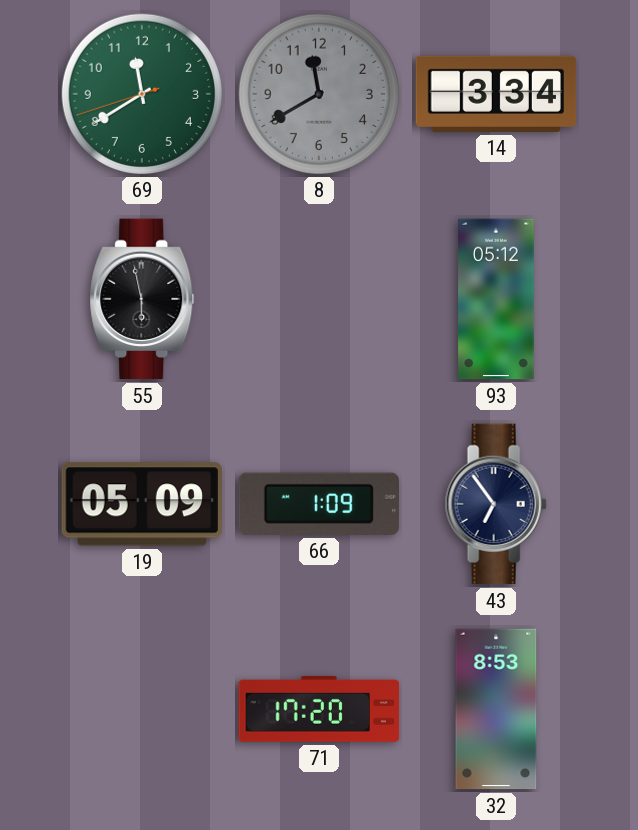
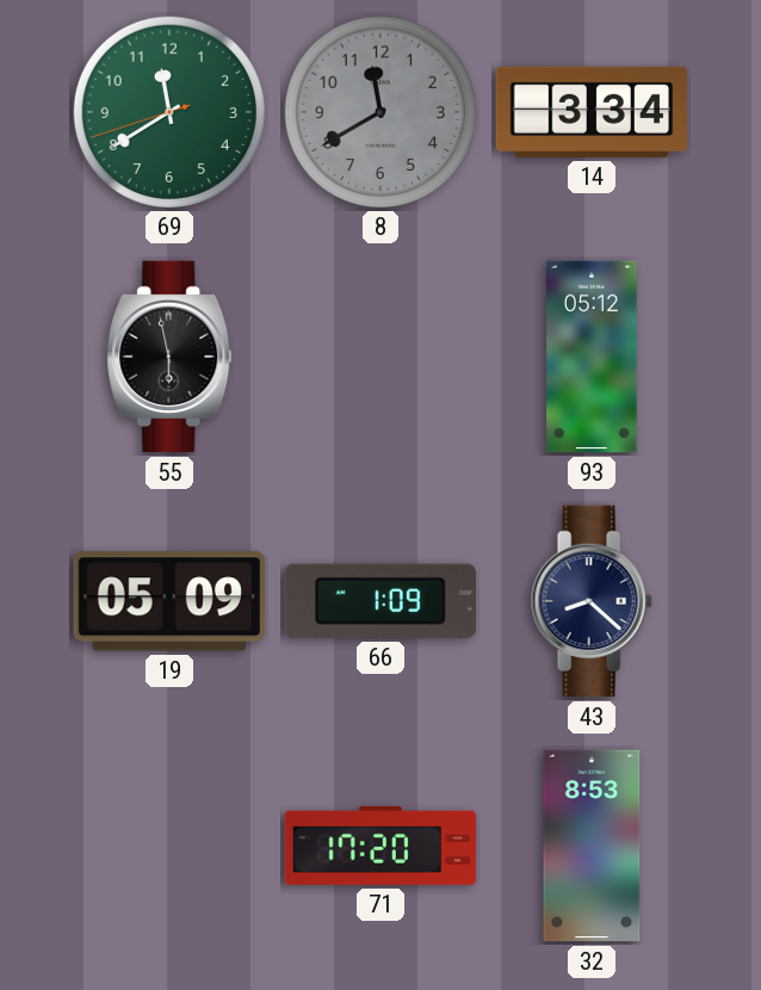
43: 6:54 -> 8:22 (592, 601)
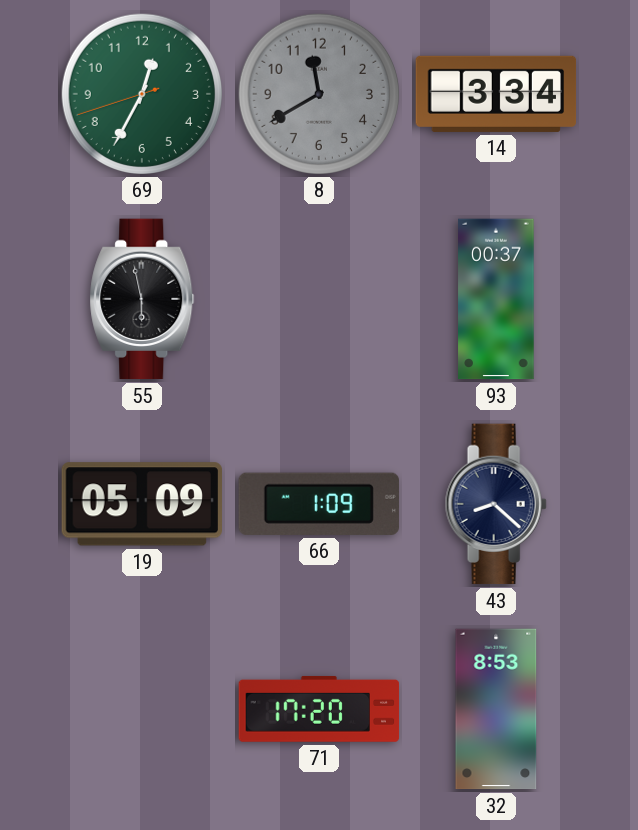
69: 11:39 -> 12:34 (141, 93)
93: 05:12 -> 00:37 (496, 299)
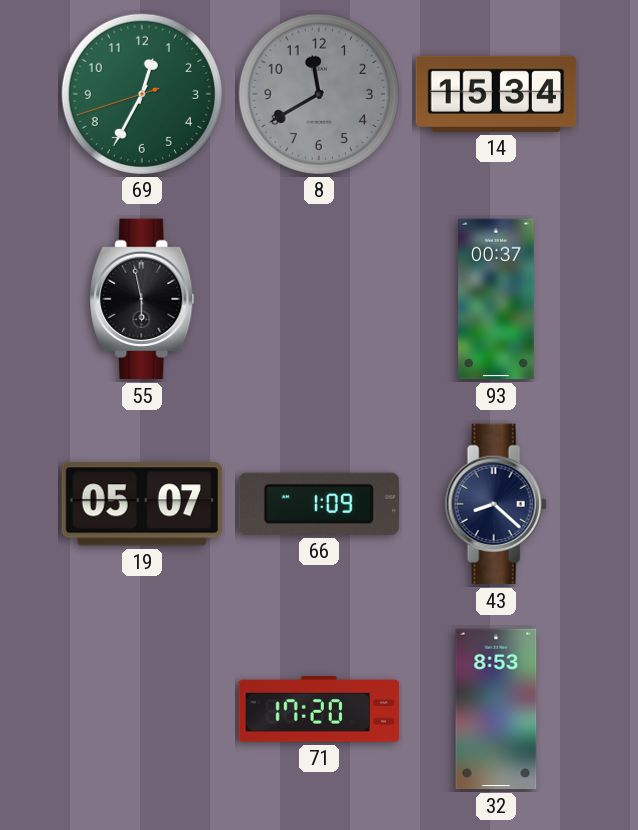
14: 3:34 -> 15:34 (496, 94)
19: 05:09 -> 05:07 (142, 504)
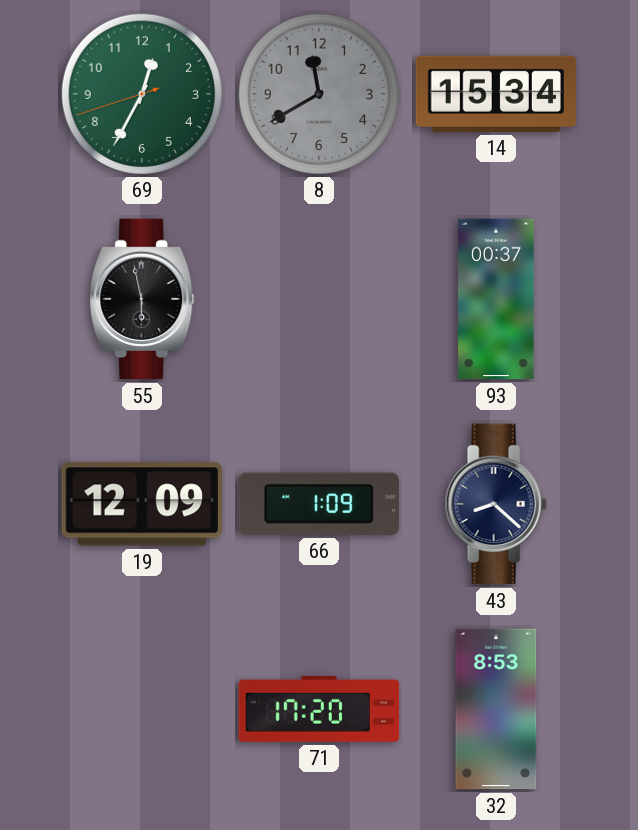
19: 05:07 -> 12:09 (142, 504)
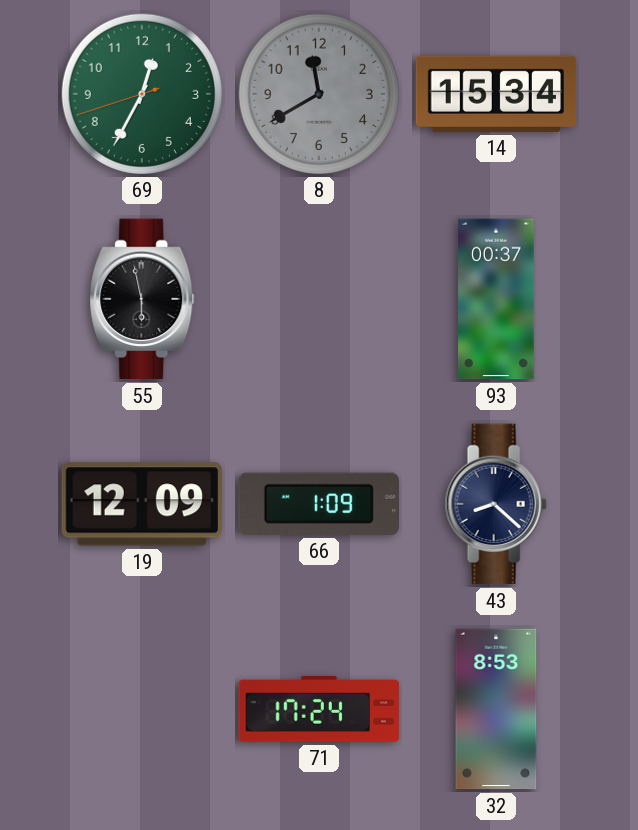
71: 17:20 -> 17:24 (319, 709)
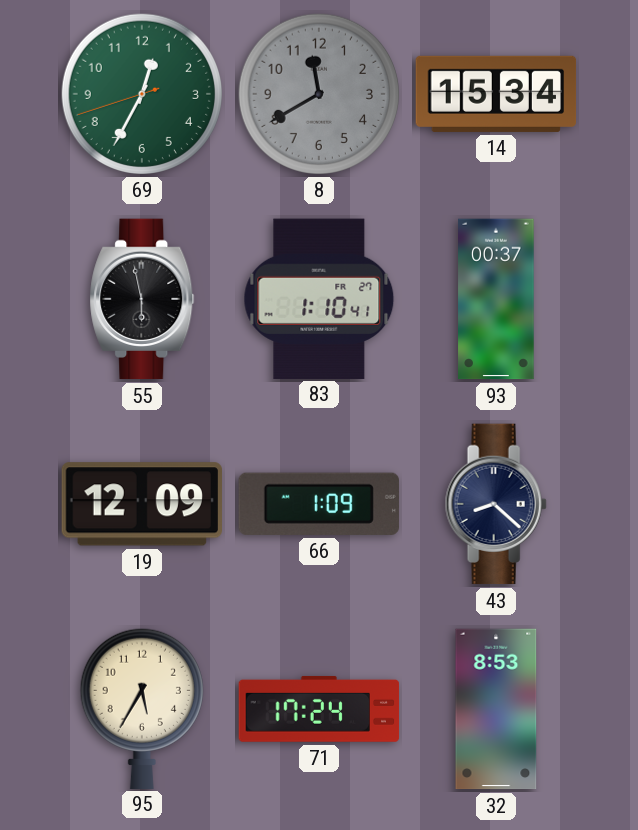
83: none -> 1:10 (319, 298)
95: none -> 5:35 (142, 708)
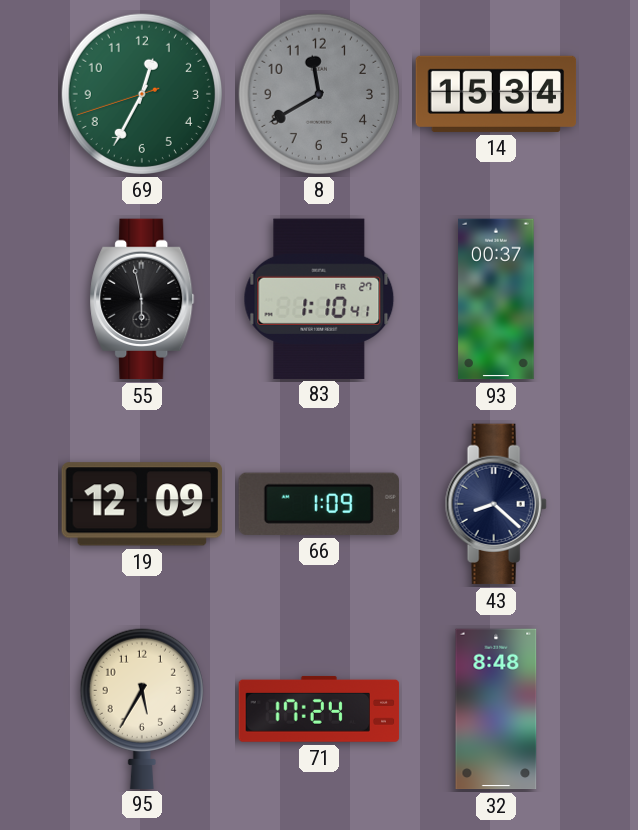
32: 8:53 -> 8:48 (496, 709)
